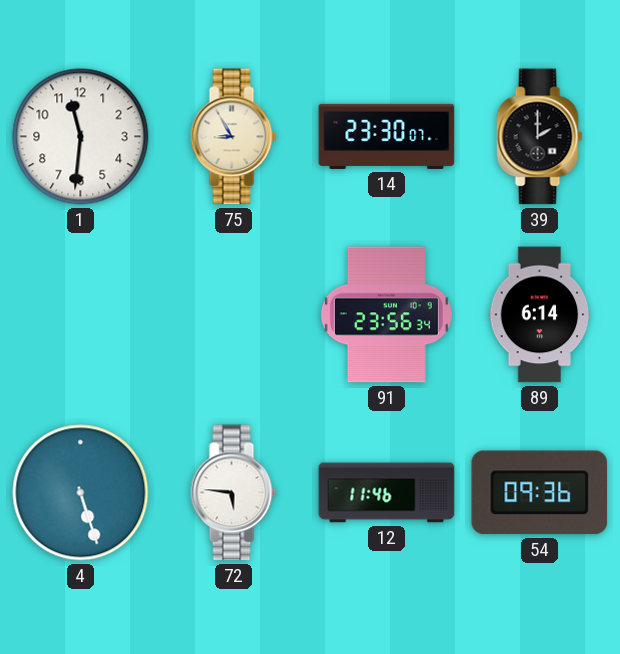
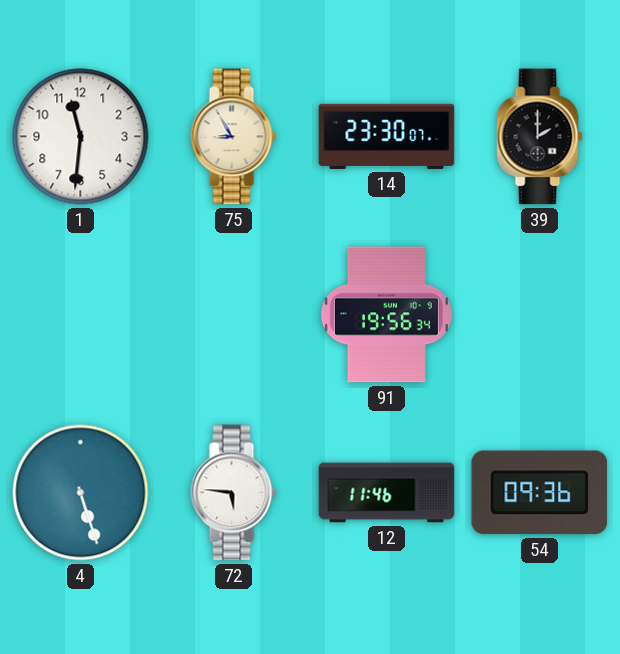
91: 23:56 -> 19:56 (386, 315)
89: 6:14 -> none (540, 315)
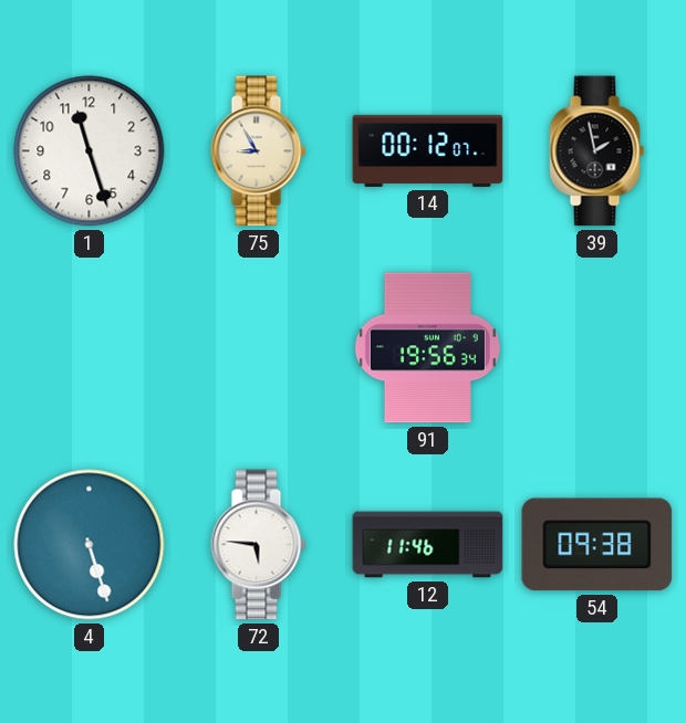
1: 11:31 -> 11:27 (90, 151)
14: 23:30 -> 00:12 (428, 150)
39: 2:00 -> 1:58 (597, 151)
54: 09:36 -> 09:38 (597, 545)
